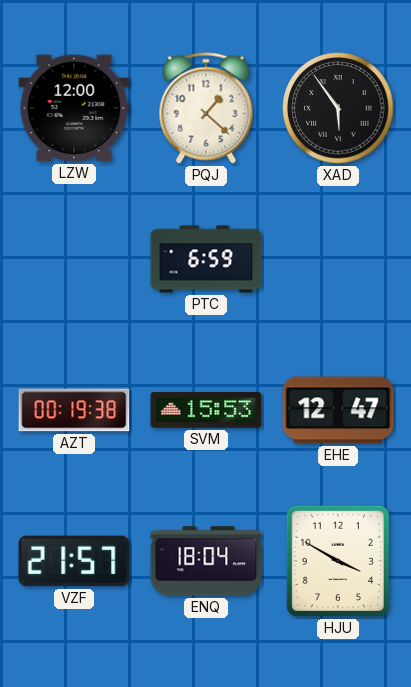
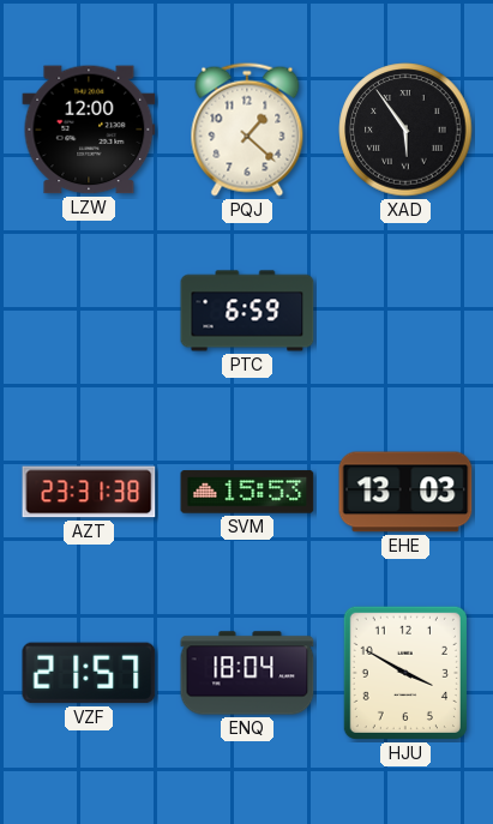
AZT: 00:19 -> 23:31 (89, 492)
EHE: 12:47 -> 13:03 (405, 492)
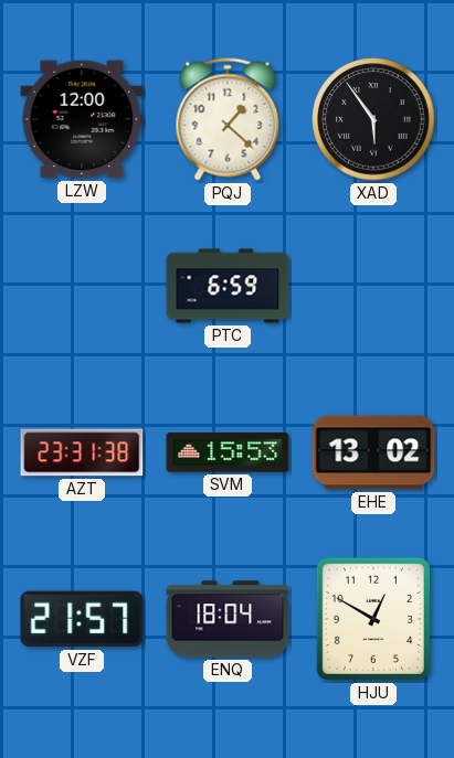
EHE: 13:03 -> 13:02 (373, 452)
HJU: 3:50 -> 12:50 (373, 619)
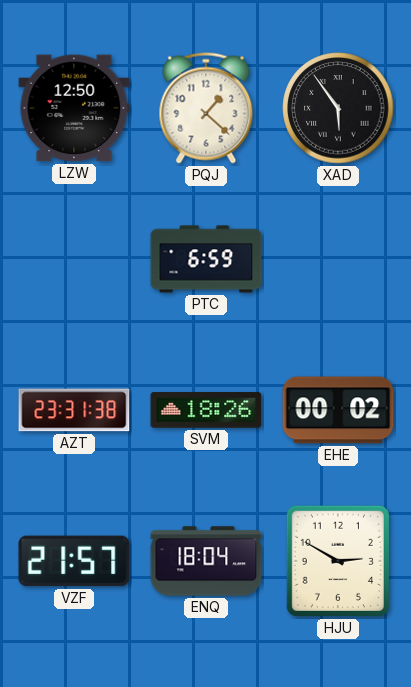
LZW: 12:00 -> 12:50 (74, 108)
SVM: 15:53 -> 18:26 (206, 410)
EHE: 13:02 -> 00:02 (338, 410)
HJU: 12:50 -> 2:50 (338, 561)
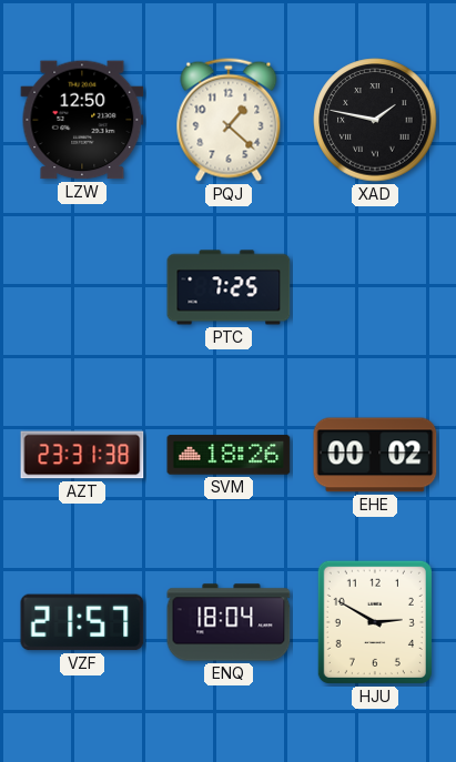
XAD: 5:54 -> 1:47 (375, 120)
PTC: 6:59 -> 7:25 (229, 287)
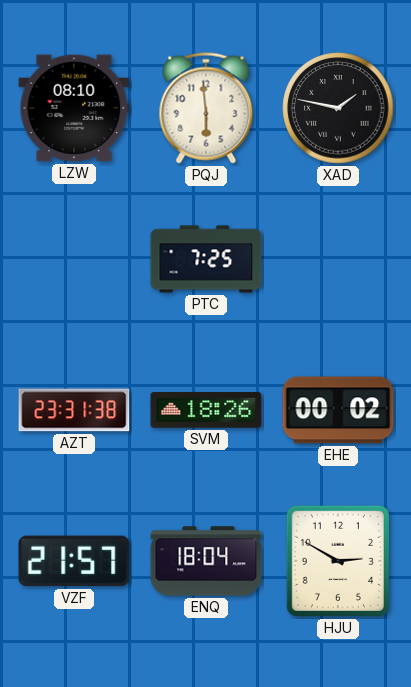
LZW: 12:50 -> 08:10 (74, 108)
PQJ: 1:22 -> 5:59 (206, 108)
